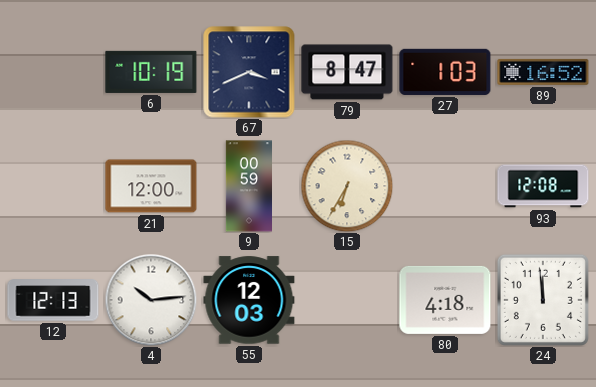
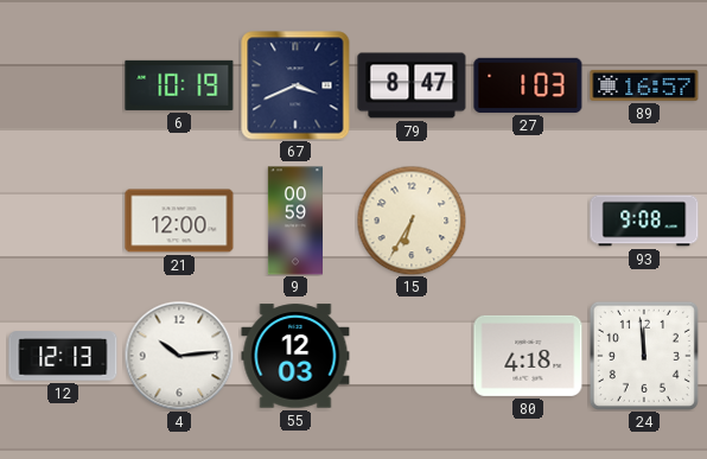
89: 16:52 -> 16:57 (644, 85)
93: 12:08 -> 9:08 (644, 221)
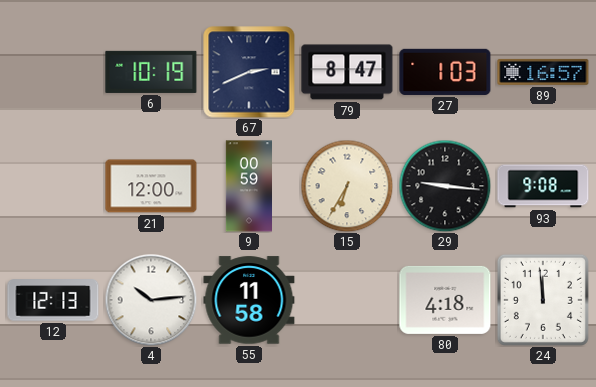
67: 3:41 -> 2:41 (249, 72)
29: none -> 9:16 (445, 186)
55: 12:03 -> 11:58 (249, 300)
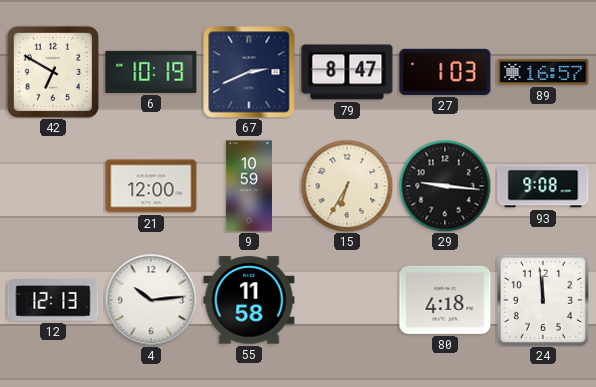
42: none -> 6:50 (53, 72)
9: 00:59 -> 10:59 (248, 186)
